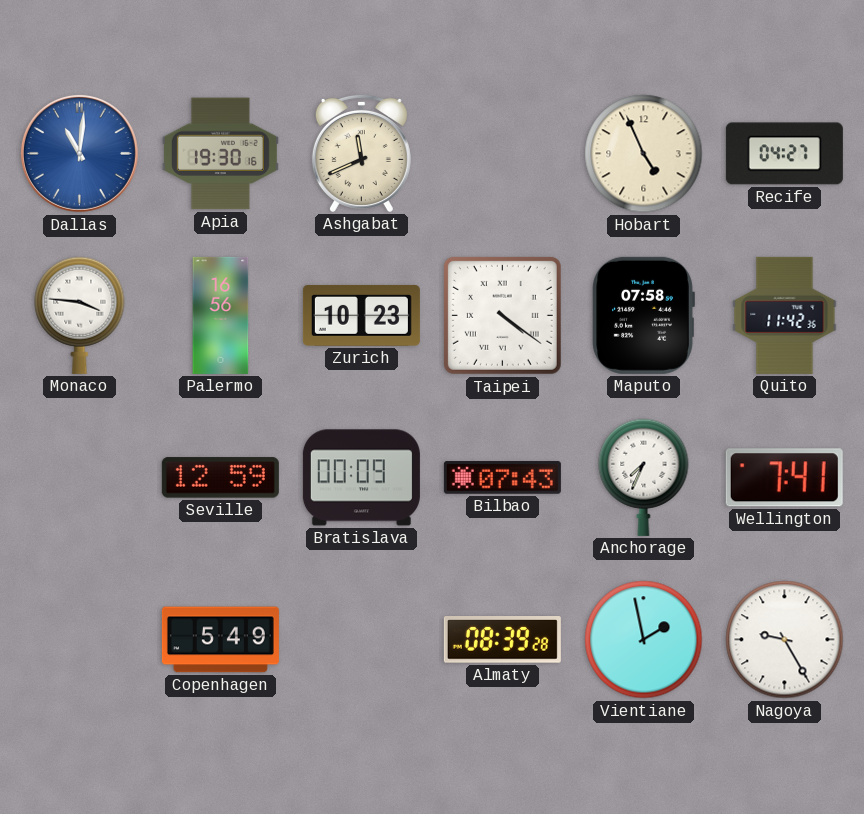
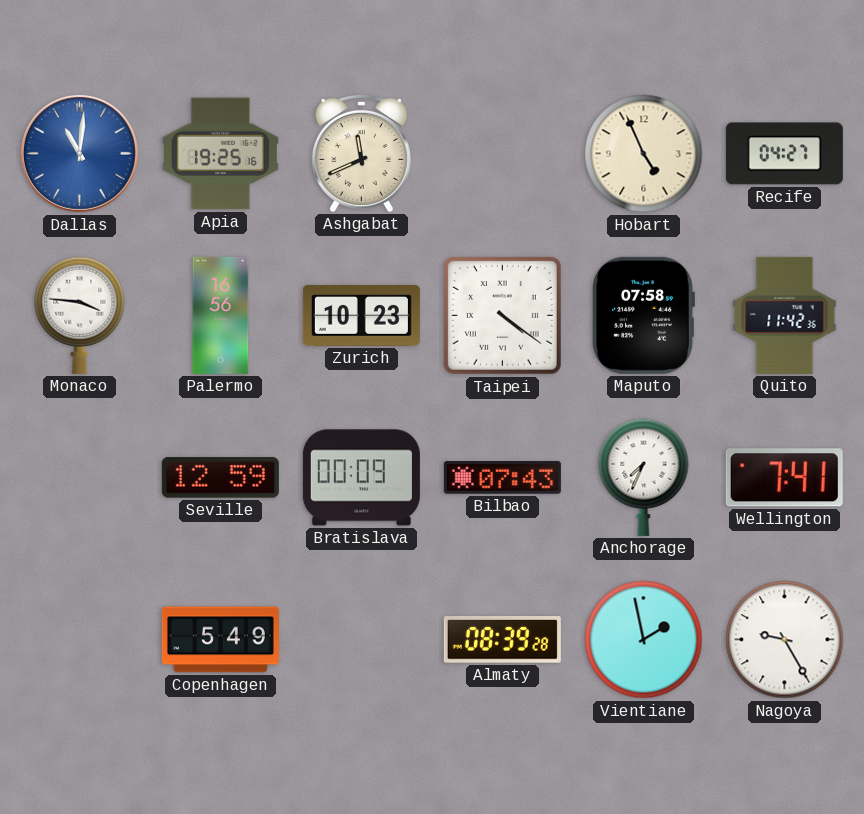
Apia: 19:30 -> 19:25 (220, 154)
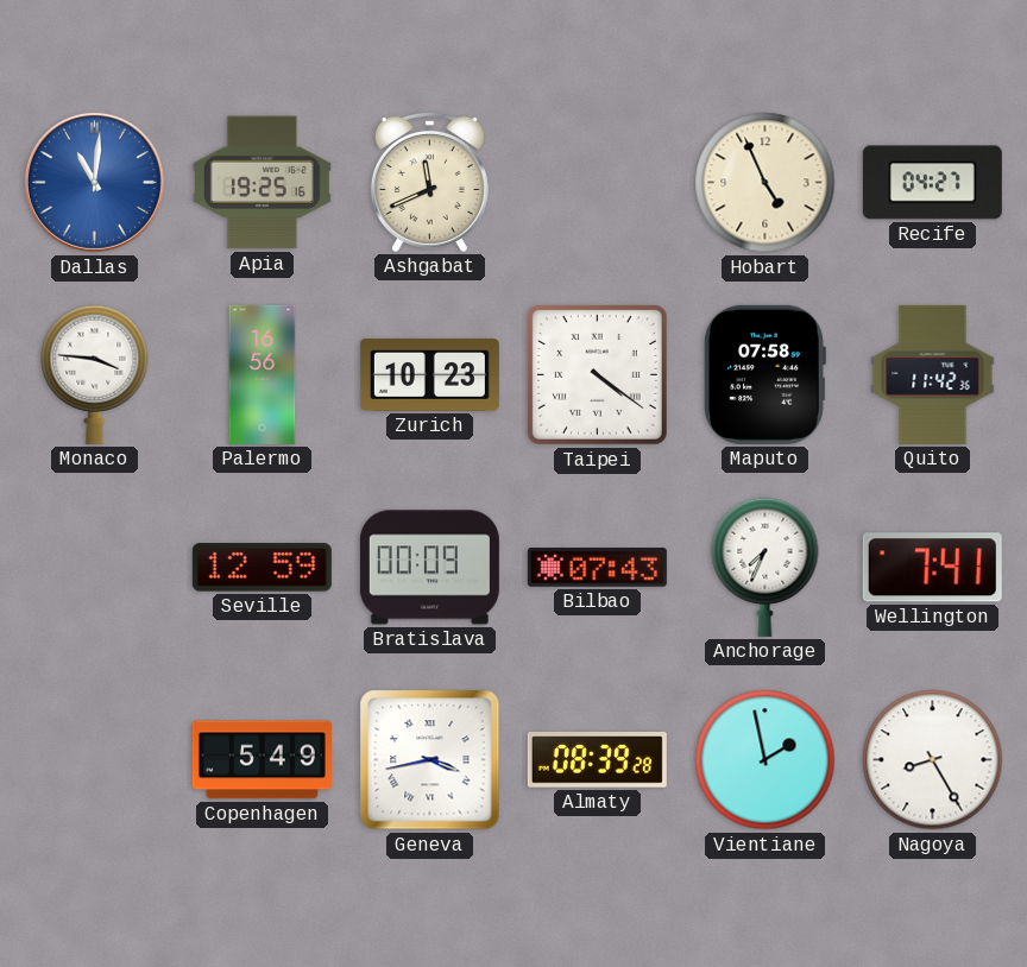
Geneva: none -> 3:43 (430, 760)
Nagoya: 9:25 -> 8:25 (933, 760)
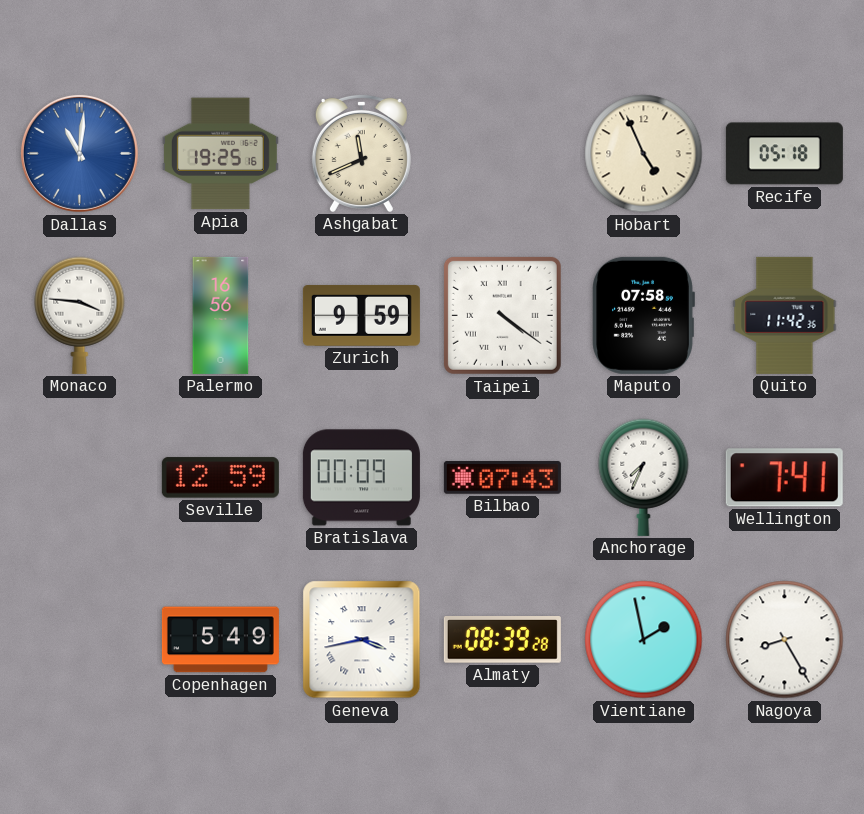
Recife: 04:27 -> 05:18 (784, 154)
Zurich: 10:23 -> 9:59 (361, 315)
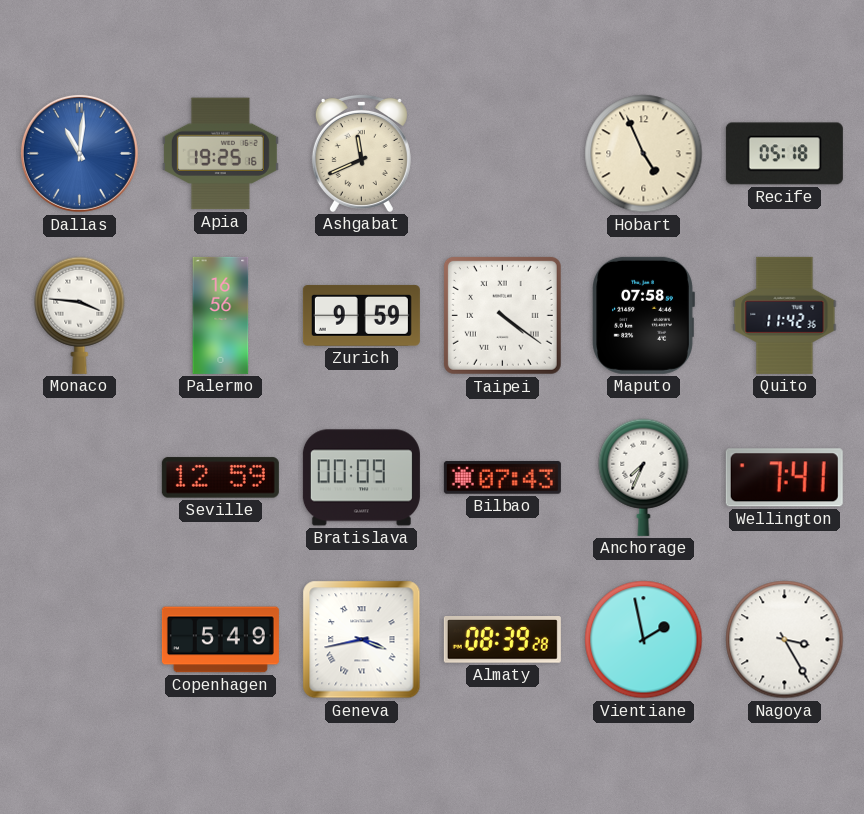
Nagoya: 8:25 -> 3:25 (785, 640)
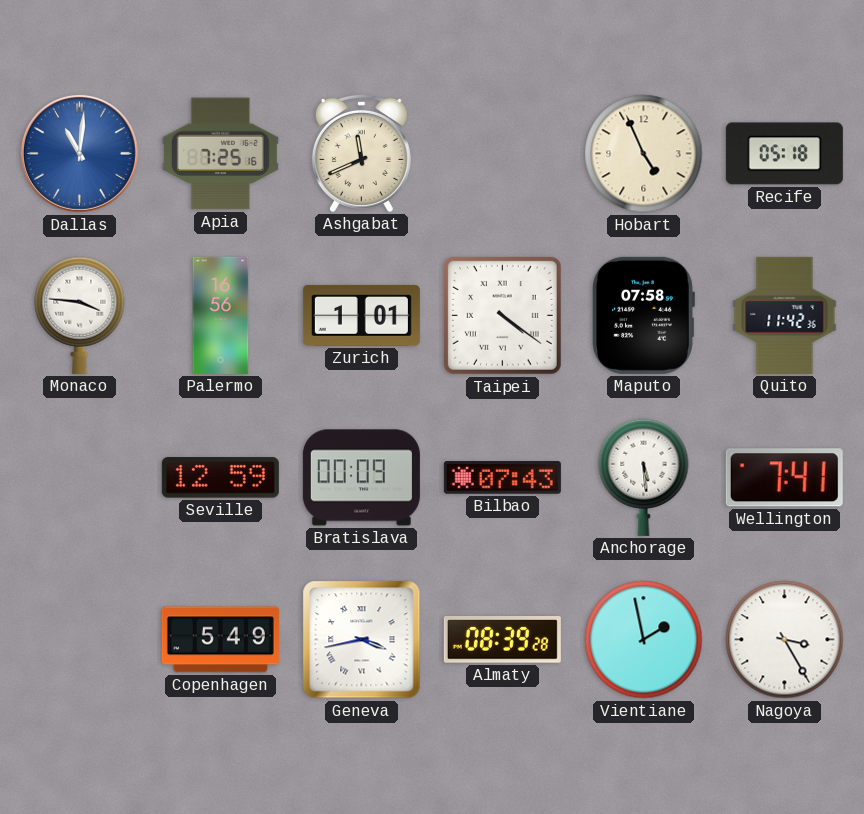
Apia: 19:25 -> 7:25 (220, 154)
Zurich: 9:59 -> 1:01 (361, 315)
Anchorage: 7:34 -> 5:29 (644, 477)
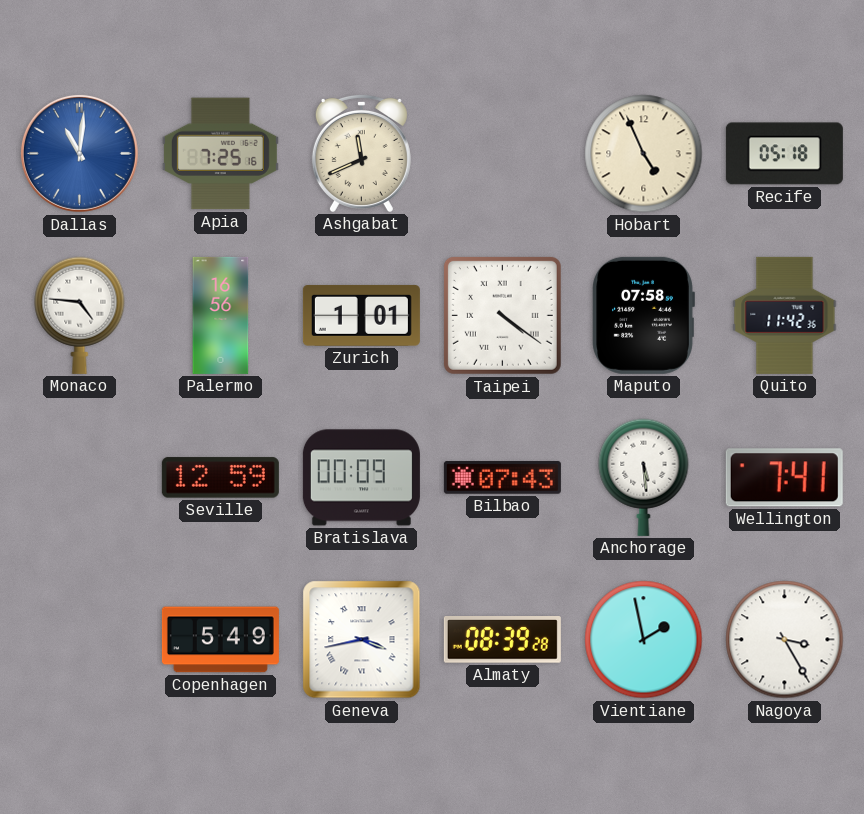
Monaco: 3:46 -> 4:46 (80, 315)
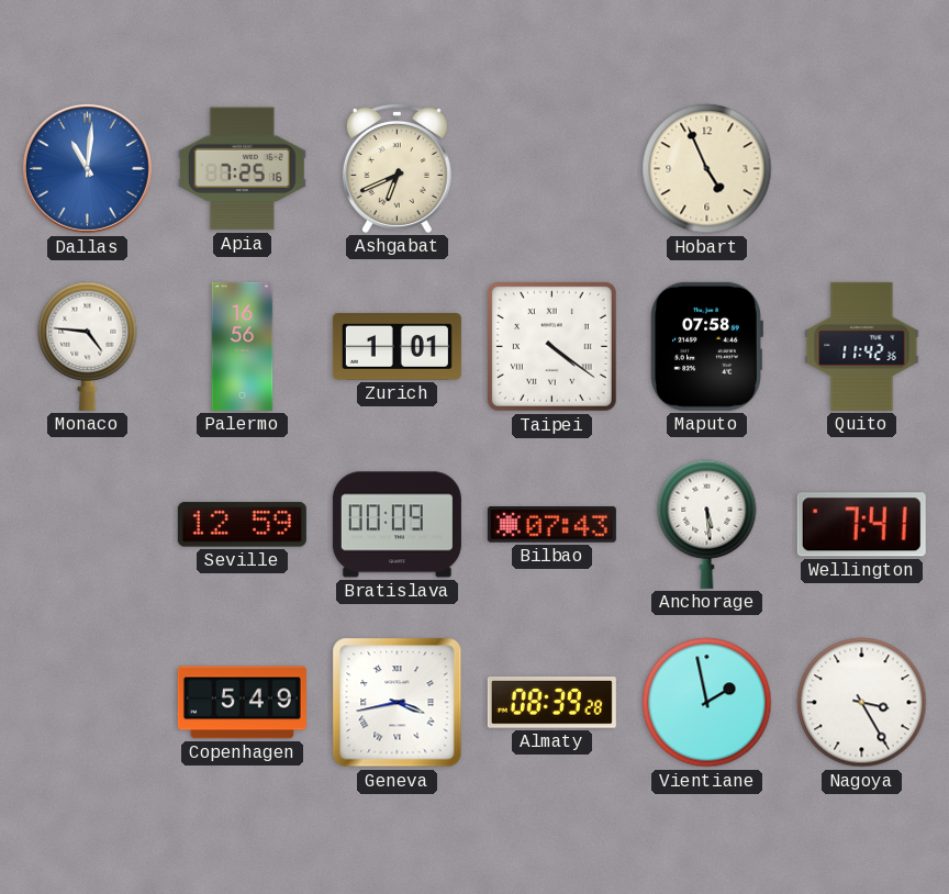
Ashgabat: 11:41 -> 6:41 (397, 168)
Recife: 05:18 -> none (784, 154)
